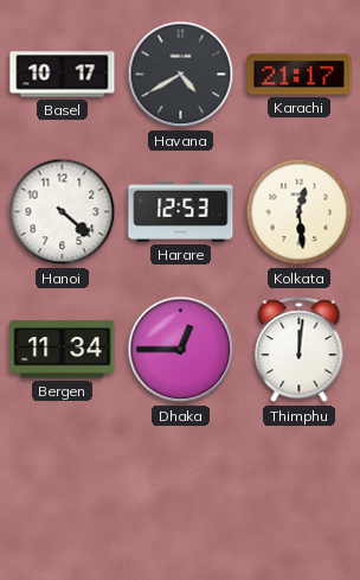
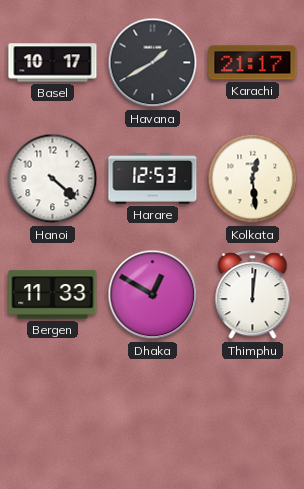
Havana: 4:40 -> 1:40 (153, 63)
Bergen: 11:34 -> 11:33 (53, 295)
Dhaka: 12:45 -> 12:50 (153, 295)
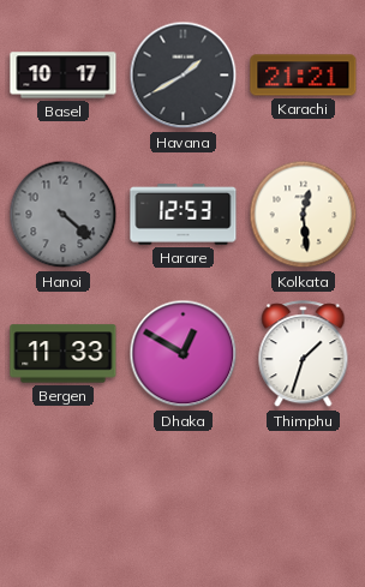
Karachi: 21:17 -> 21:21 (304, 76)
Hanoi dial: white -> grey (64, 215)
Thimphu: 12:01 -> 1:33 (304, 354)
